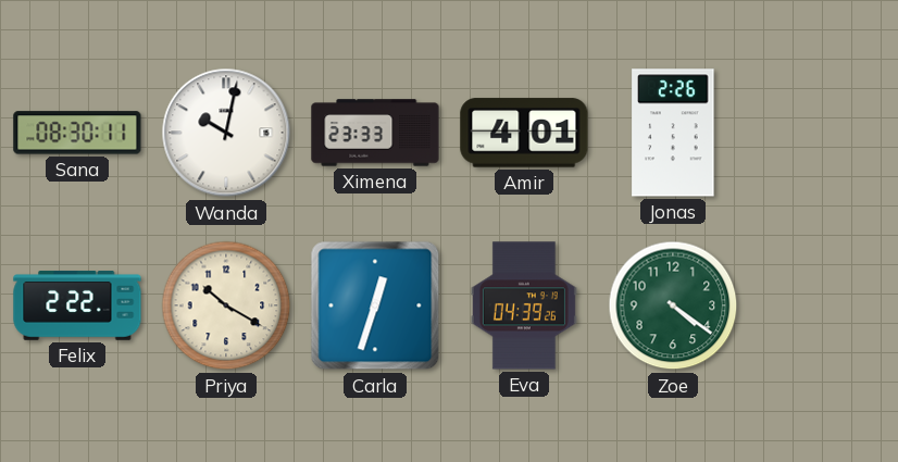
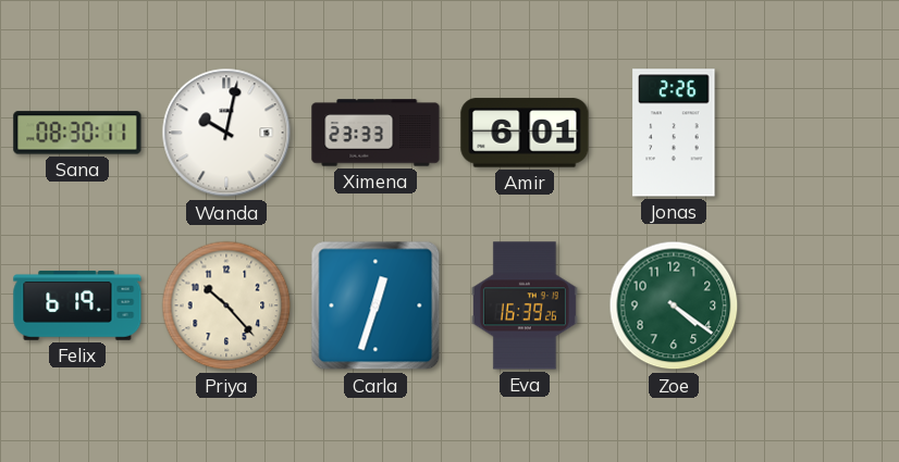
Amir: 4:01 -> 6:01 (525, 133)
Felix: 2:22 -> 6:19 (77, 305)
Priya: 10:20 -> 10:23 (226, 305)
Eva: 04:39 -> 16:39 (525, 305)
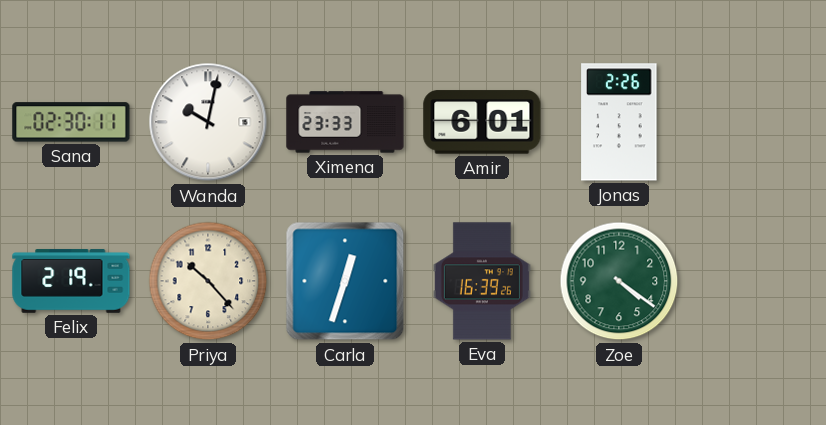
Sana: 08:30 -> 02:30 (71, 122)
Felix: 6:19 -> 2:19 (71, 281)
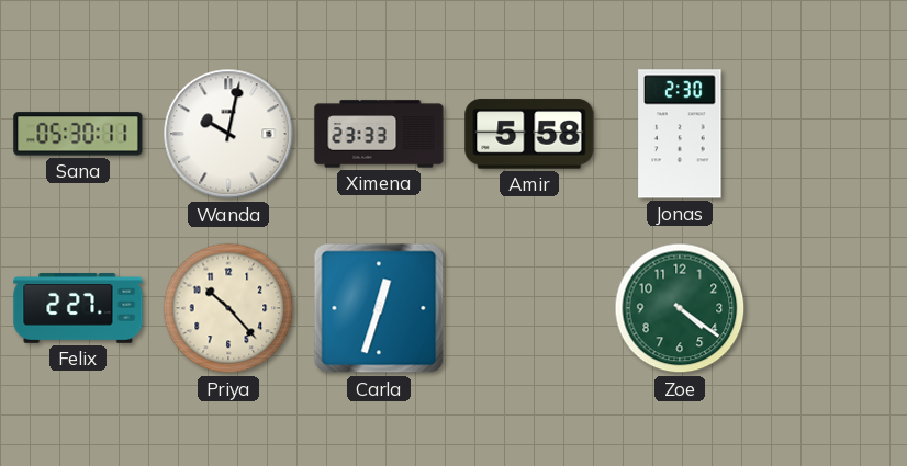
Sana: 02:30 -> 05:30 (78, 134)
Amir: 6:01 -> 5:58 (529, 134)
Jonas: 2:26 -> 2:30 (680, 134)
Felix: 2:19 -> 2:27 (78, 308)
Eva: 16:39 -> none (482, 281)
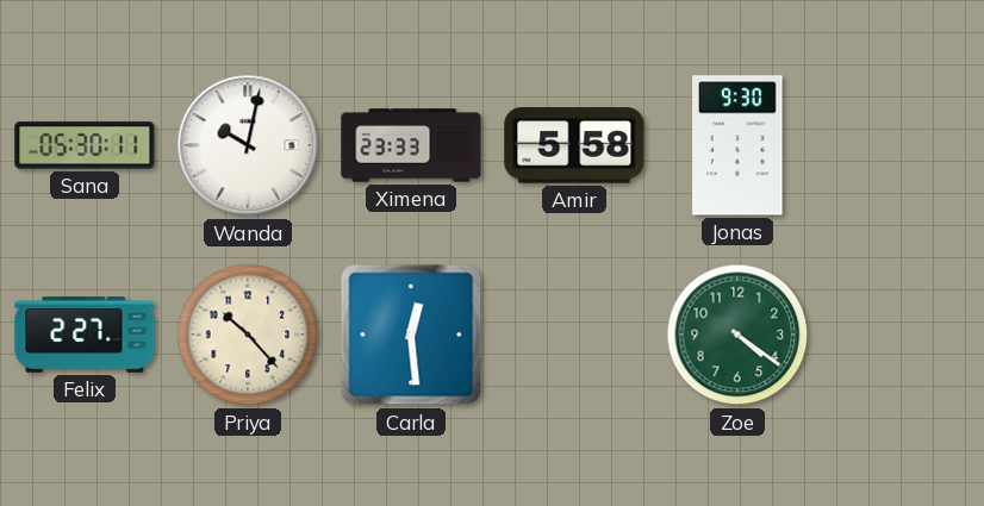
Jonas: 2:30 -> 9:30 (737, 145)
Carla: 12:33 -> 12:29 (411, 335)
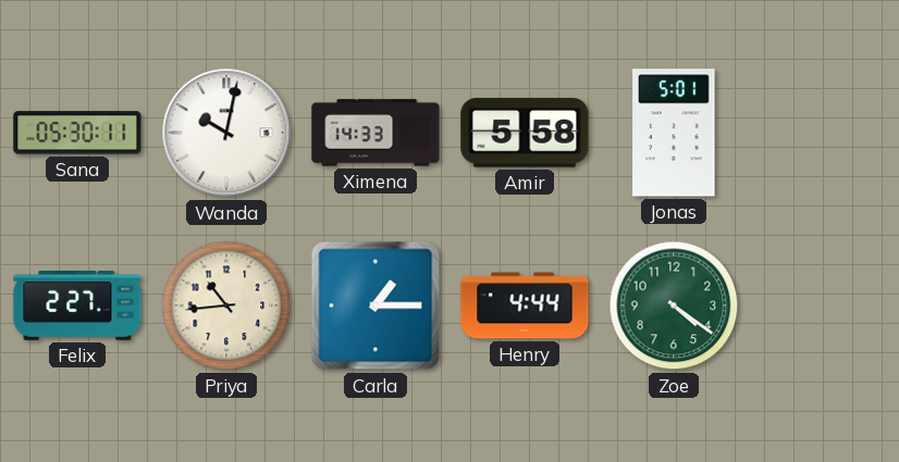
Ximena: 23:33 -> 14:33 (375, 133)
Jonas: 9:30 -> 5:01 (674, 133)
Priya: 10:23 -> 10:44 (226, 305)
Carla: 12:29 -> 1:15 (375, 305)
Henry: none -> 4:44 (525, 305)
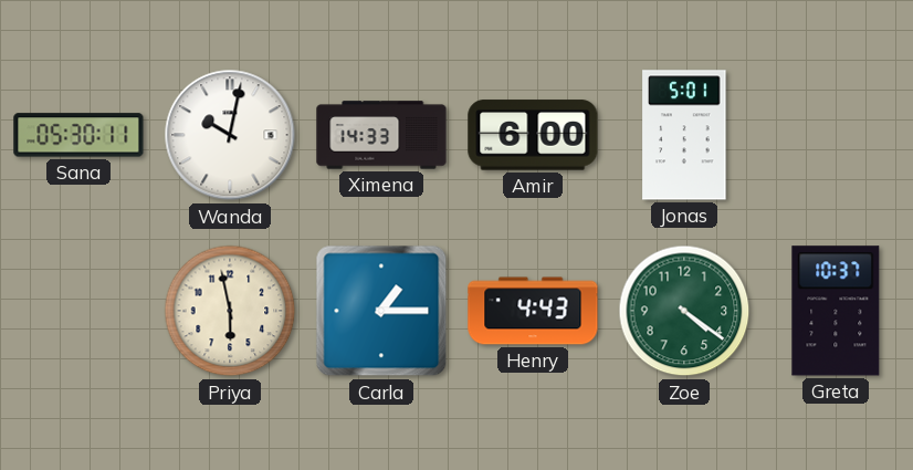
Amir: 5:58 -> 6:00 (533, 135)
Felix: 2:27 -> none (77, 305)
Priya: 10:44 -> 5:58 (230, 311)
Henry: 4:44 -> 4:43 (533, 311)
Greta: none -> 10:37 (836, 311)
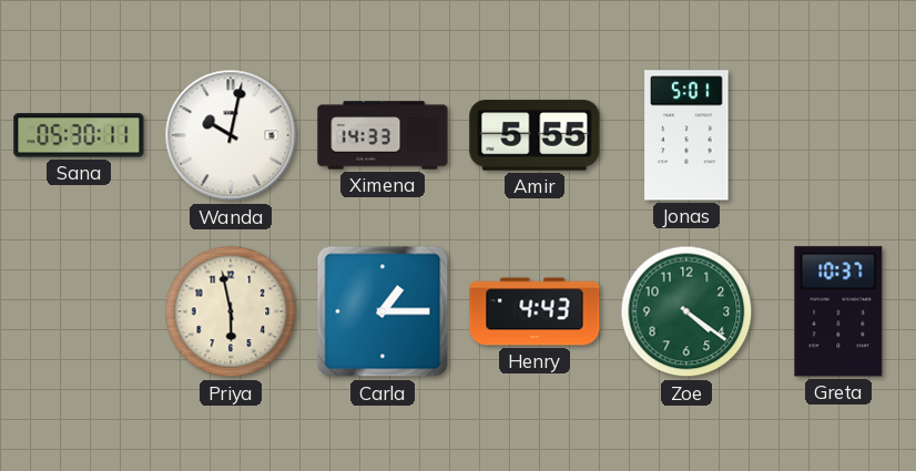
Amir: 6:00 -> 5:55 (535, 135)
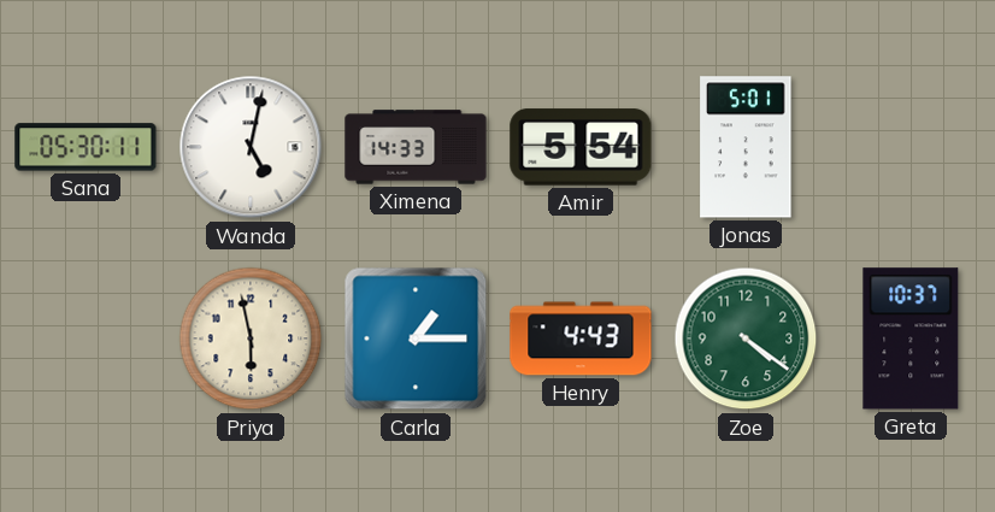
Wanda: 10:02 -> 5:02 (251, 147)
Amir: 5:55 -> 5:54 (581, 147)
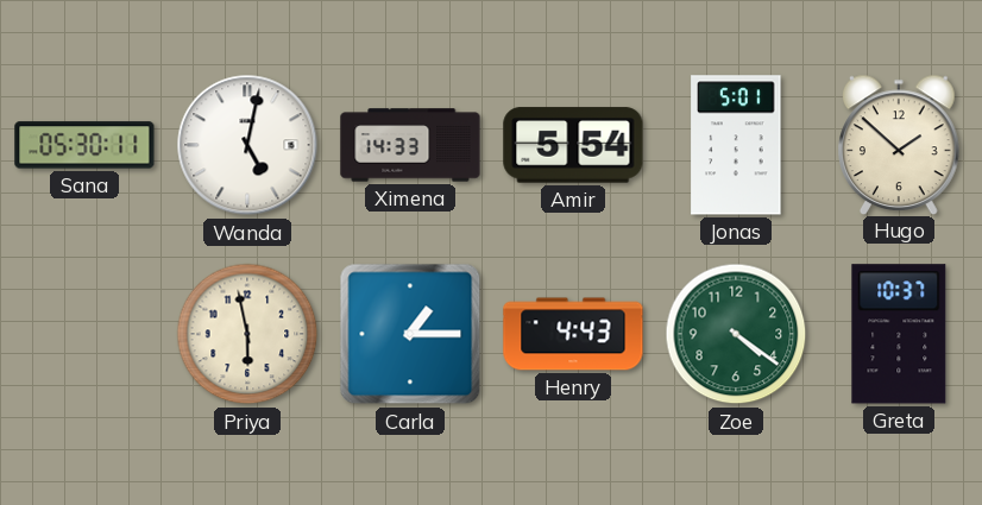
Hugo: none -> 1:52 (900, 144)
